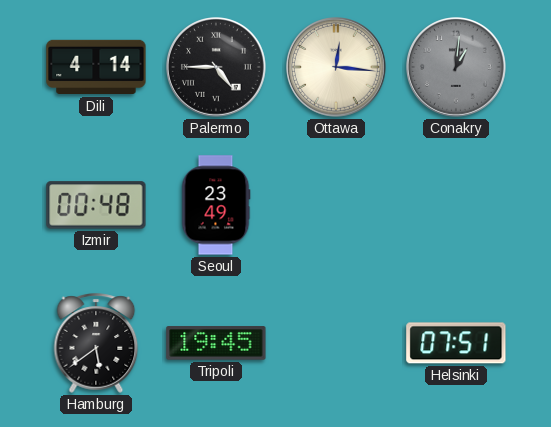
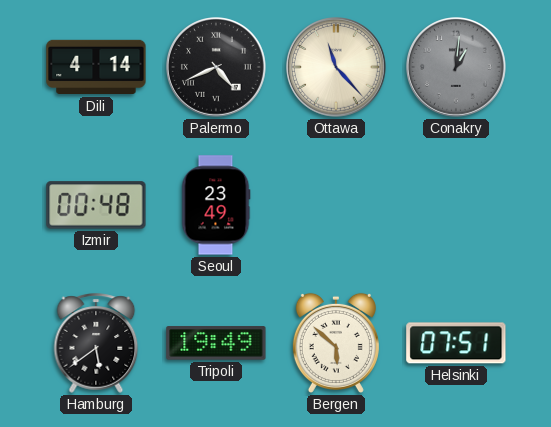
Palermo: 4:45 -> 4:41 (217, 68)
Ottawa: 12:16 -> 11:23 (337, 68)
Tripoli: 19:45 -> 19:49 (216, 343)
Bergen: none -> 5:52 (336, 343)
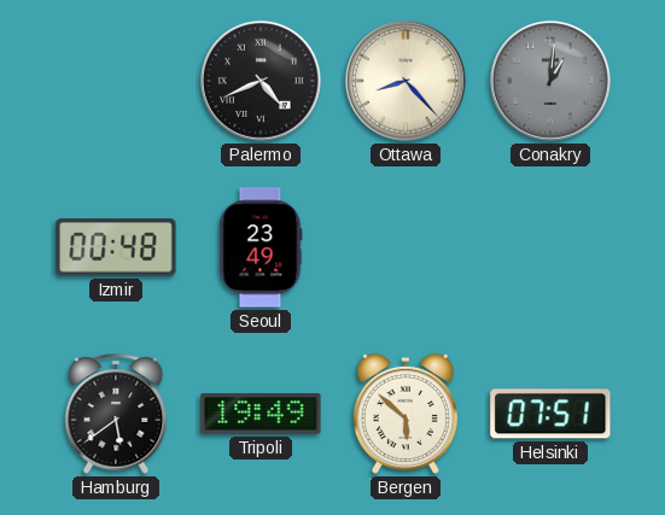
Dili: 4:14 -> none (96, 67)
Ottawa: 11:23 -> 8:23 (407, 82)
